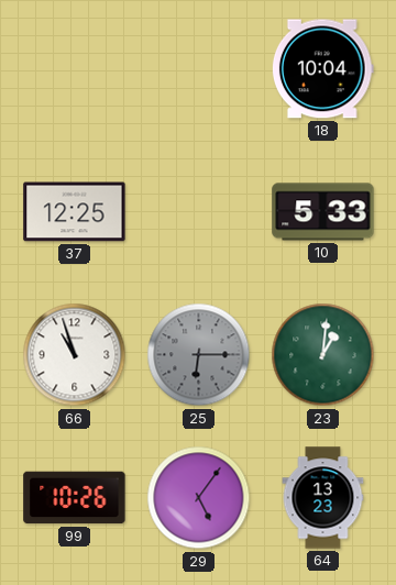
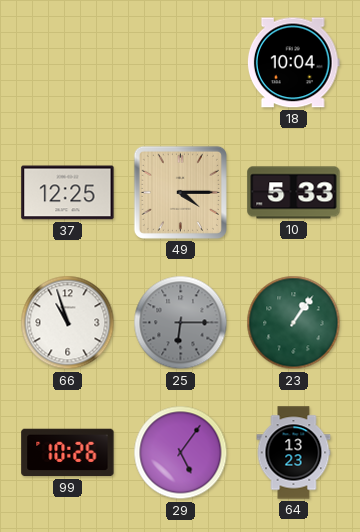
49: none -> 4:15 (180, 192)
23: 1:01 -> 1:06 (294, 323)
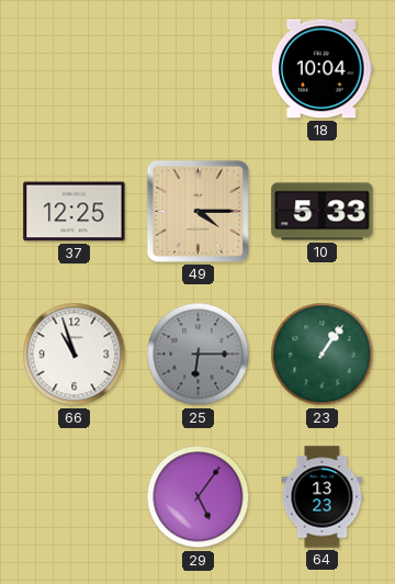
99: 10:26 -> none (68, 453)
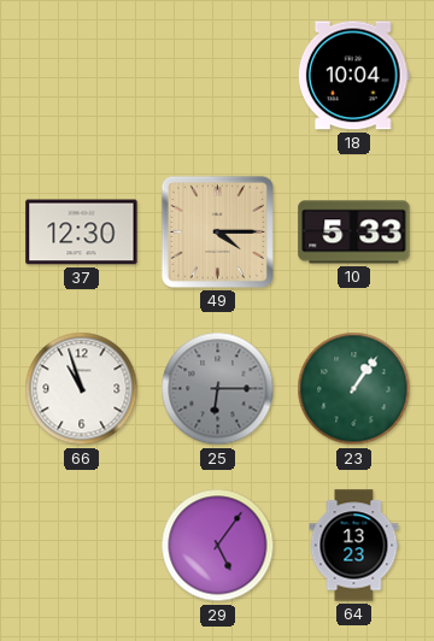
37: 12:25 -> 12:30 (82, 233)
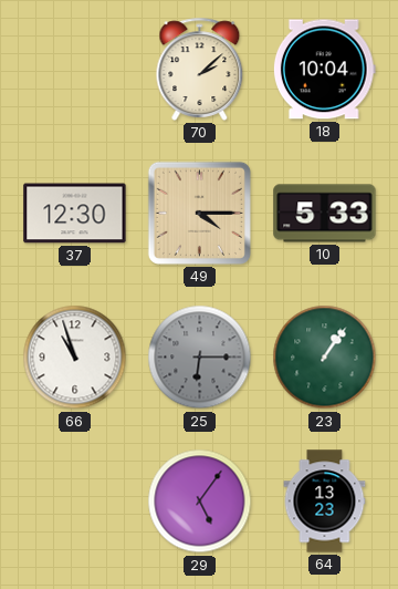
70: none -> 2:08 (200, 69)
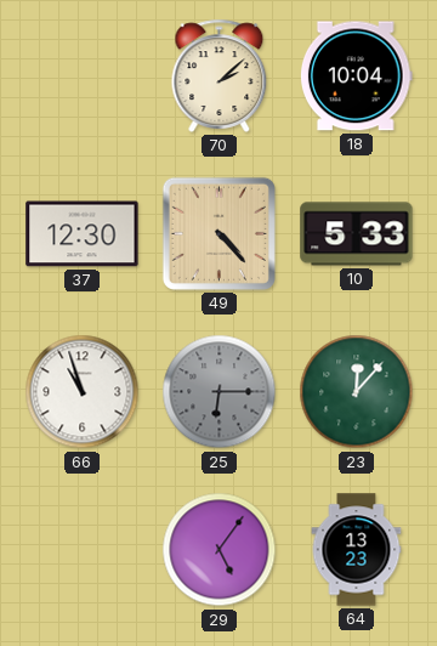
49: 4:15 -> 4:23 (218, 233)
23: 1:06 -> 12:07 (357, 392)
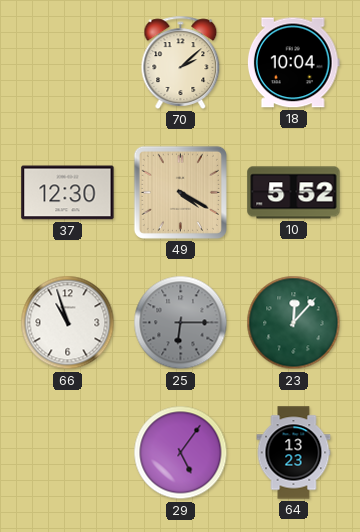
49: 4:23 -> 4:20 (180, 192)
10: 5:33 -> 5:52 (294, 193)
